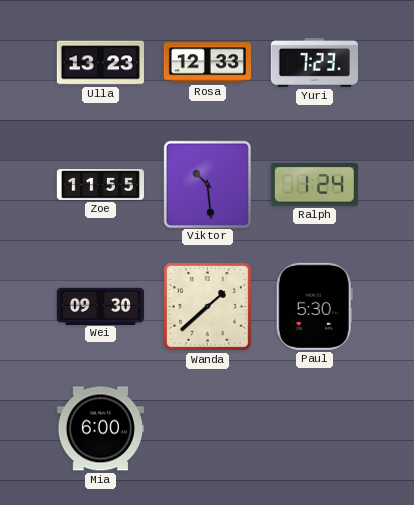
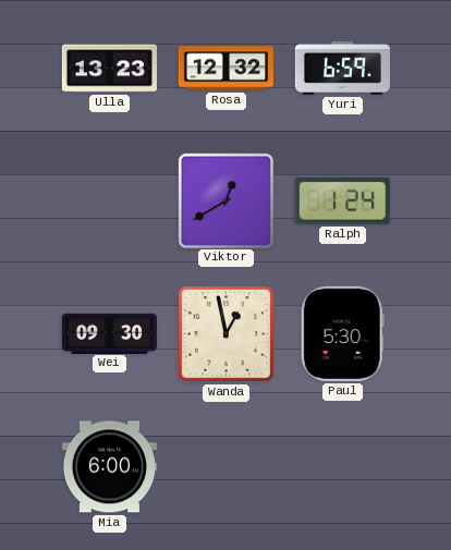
Rosa: 12:33 -> 12:32 (225, 69)
Yuri: 7:23 -> 6:59 (342, 68)
Zoe: 11:55 -> none (100, 185)
Viktor: 10:29 -> 12:40 (225, 200)
Wanda: 1:38 -> 12:58 (225, 333)
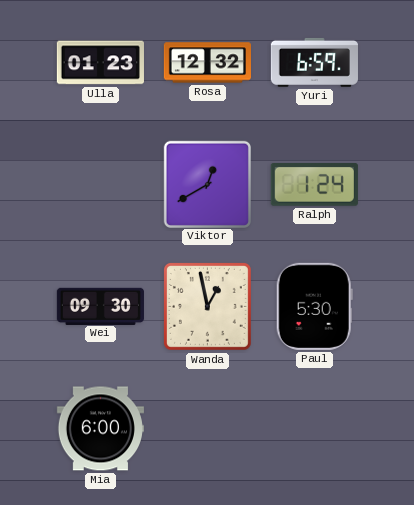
Ulla: 13:23 -> 01:23 (100, 63)
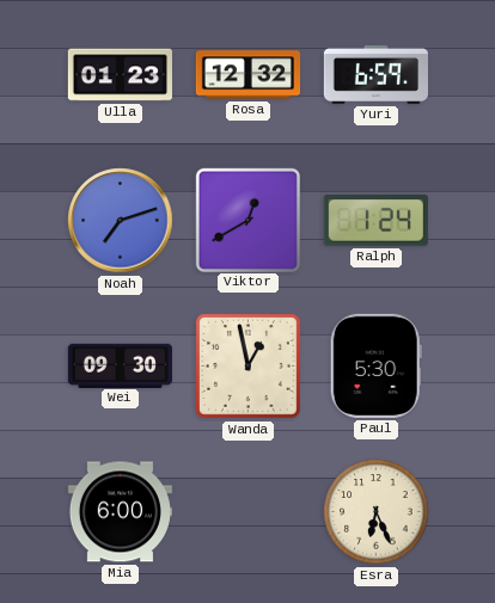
Noah: none -> 7:12 (121, 221)
Esra: none -> 6:26 (377, 512)
